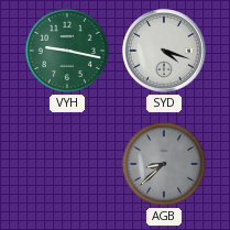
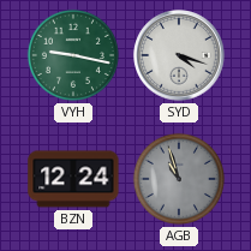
BZN: none -> 12:24 (73, 179)
AGB: 8:38 -> 10:57 (179, 179)
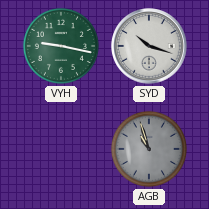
SYD: 4:18 -> 10:18 (149, 46)
BZN: 12:24 -> none (73, 179)
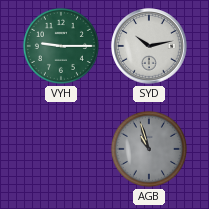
VYH: 9:17 -> 9:15 (61, 46)
SYD: 10:18 -> 10:13 (149, 46)
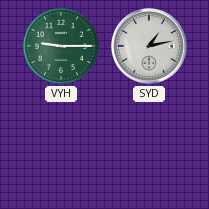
SYD: 10:13 -> 1:13 (149, 46)
AGB: 10:57 -> none (149, 149)
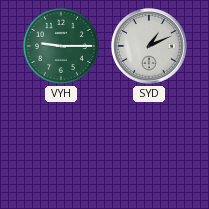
SYD: 1:13 -> 1:11 (149, 46)
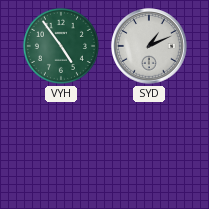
VYH: 9:15 -> 4:54 (61, 46)
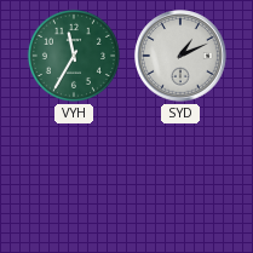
VYH: 4:54 -> 11:35 (74, 56)
